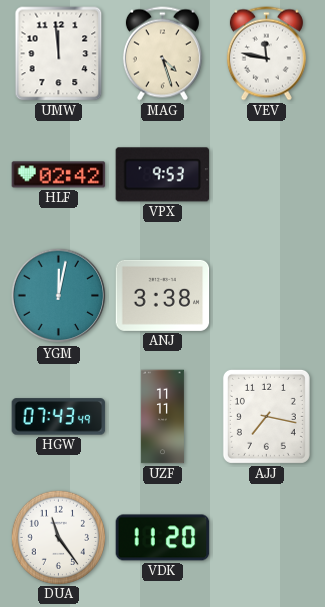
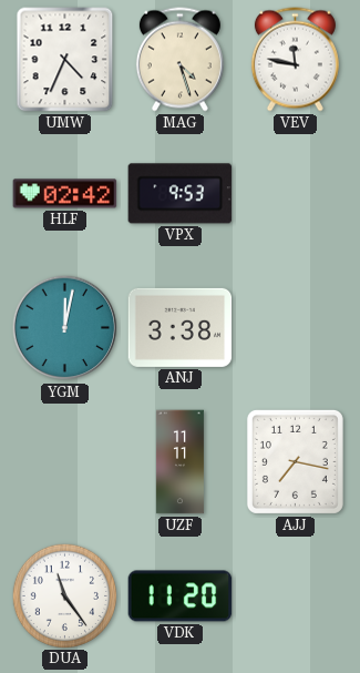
UMW: 11:59 -> 4:34 (65, 60)
HGW: 07:43 -> none (59, 417)
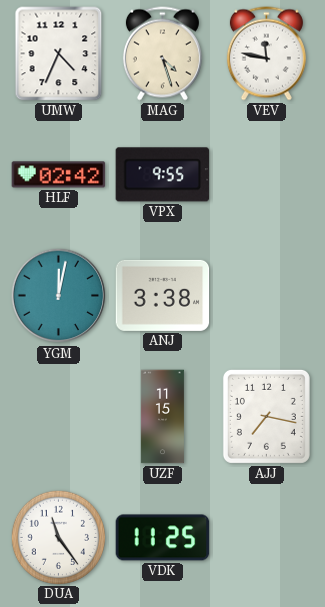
VPX: 9:53 -> 9:55 (163, 175)
UZF: 11:11 -> 11:15 (162, 417)
VDK: 11:20 -> 11:25 (163, 538)
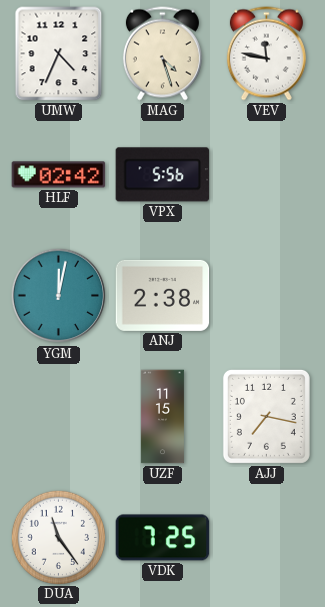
VPX: 9:55 -> 5:56 (163, 175)
ANJ: 3:38 -> 2:38 (163, 295)
VDK: 11:25 -> 7:25 (163, 538)
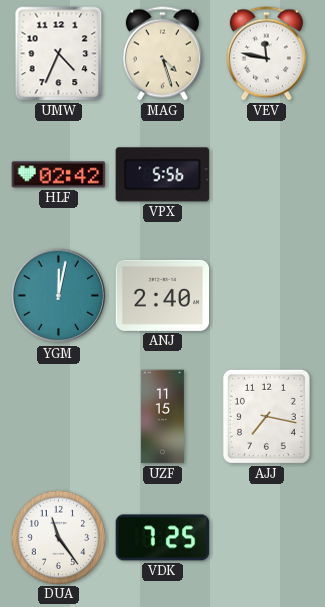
ANJ: 2:38 -> 2:40 (163, 295)
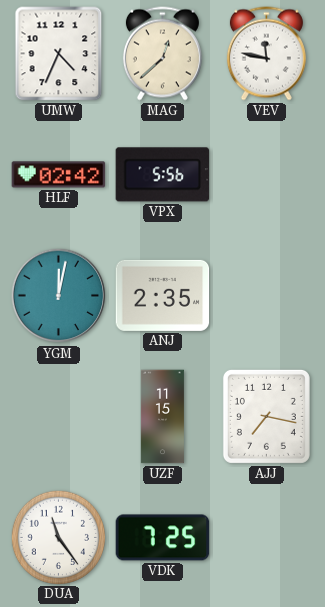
MAG: 4:27 -> 12:38 (162, 54)
ANJ: 2:40 -> 2:35 (163, 295)
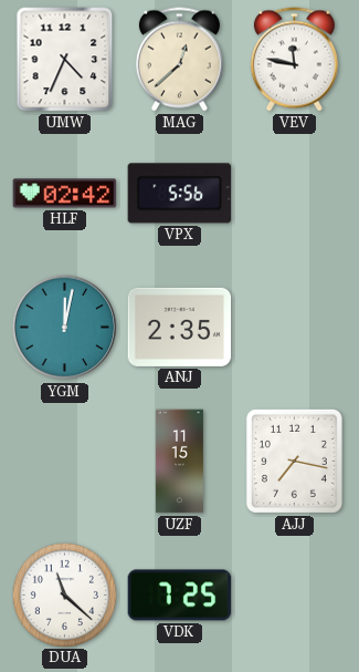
DUA: 11:24 -> 11:22 (64, 595)
